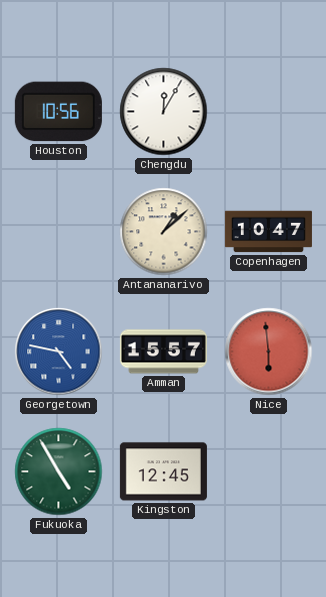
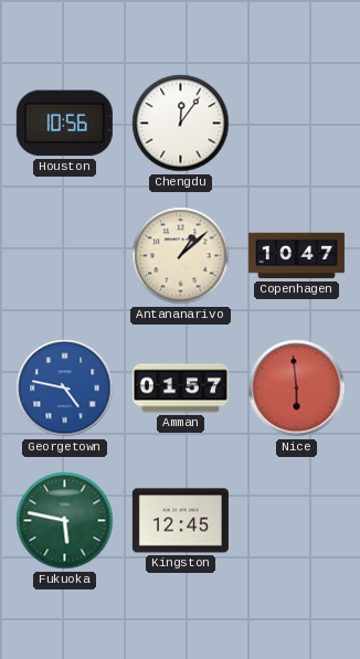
Chengdu: 12:05 -> 12:06 (181, 124)
Amman: 15:57 -> 01:57 (180, 389)
Fukuoka: 4:55 -> 5:47 (65, 521)
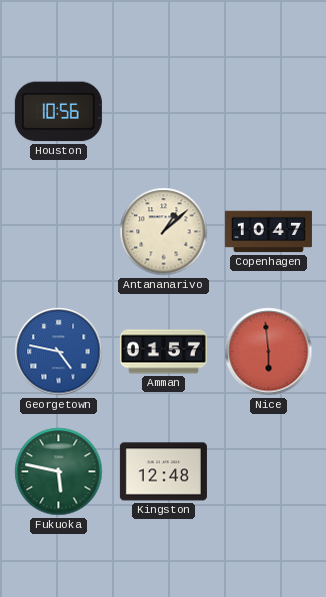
Chengdu: 12:06 -> none (181, 124)
Kingston: 12:45 -> 12:48 (163, 472)
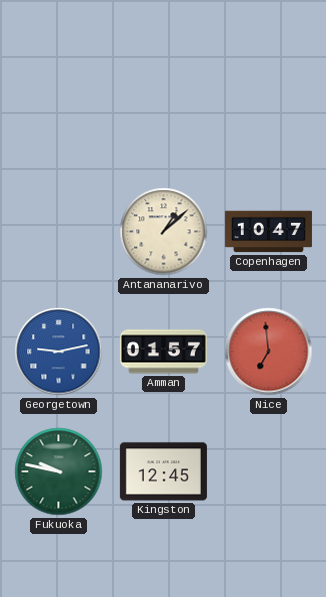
Houston: 10:56 -> none (58, 112)
Georgetown: 4:47 -> 9:13 (59, 352)
Nice: 5:59 -> 6:59 (269, 352)
Fukuoka: 5:47 -> 9:47 (59, 472)
Kingston: 12:48 -> 12:45 (163, 472)
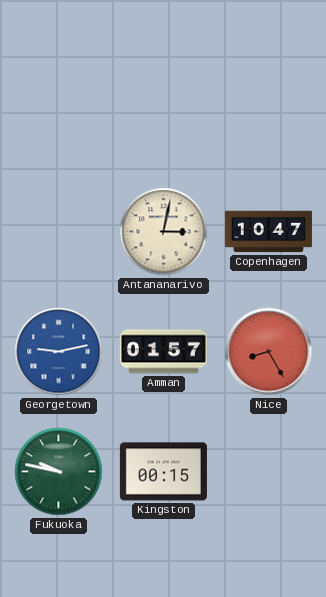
Antananarivo: 1:08 -> 3:02 (164, 232)
Nice: 6:59 -> 8:25 (269, 352)
Kingston: 12:45 -> 00:15 (163, 472)
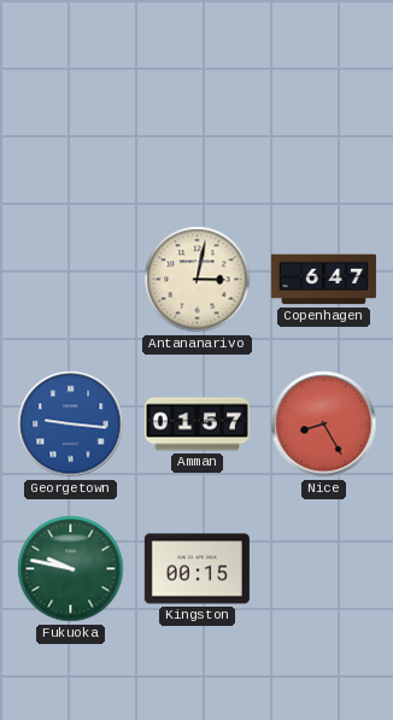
Copenhagen: 10:47 -> 6:47 (323, 280)
Georgetown: 9:13 -> 9:16 (71, 425)
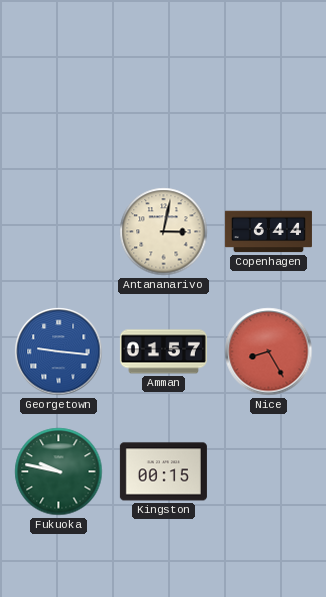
Copenhagen: 6:47 -> 6:44 (268, 232)
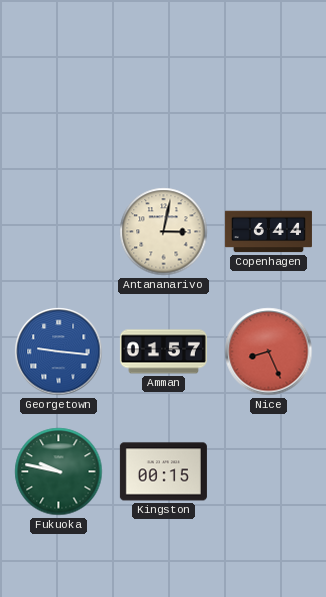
Nice: 8:25 -> 8:26 (269, 352)
